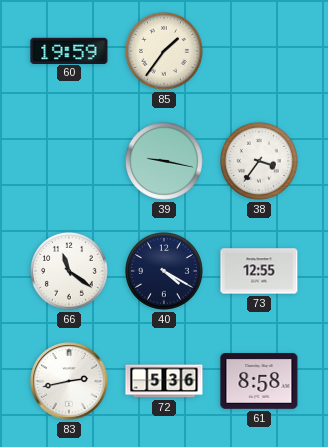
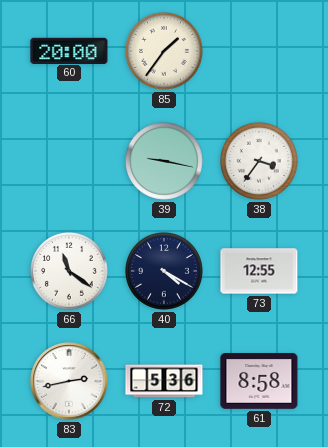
60: 19:59 -> 20:00 (69, 50)
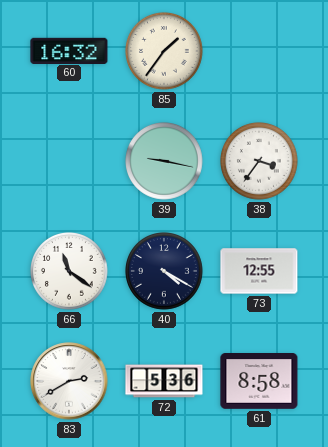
60: 20:00 -> 16:32 (69, 50)
83: 2:43 -> 2:40 (69, 381)
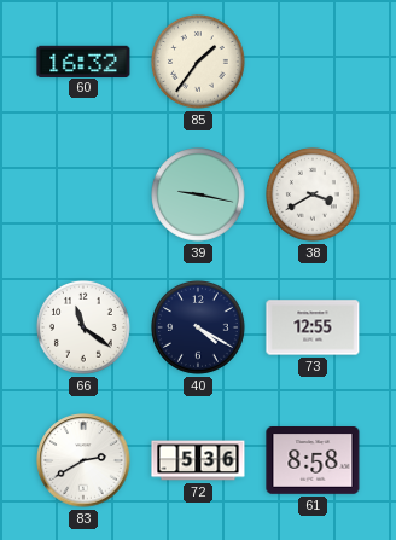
38: 3:36 -> 3:40 (314, 196)
